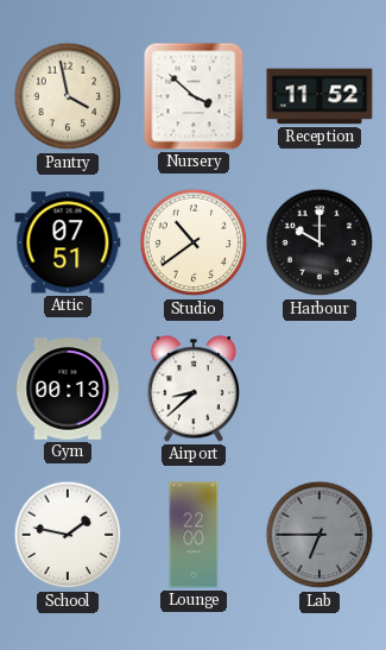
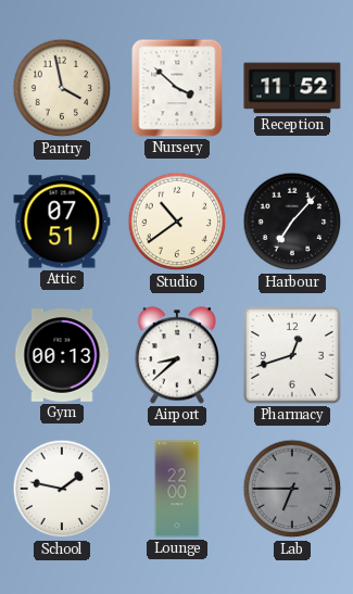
Harbour: 10:00 -> 7:07 (292, 222)
Pharmacy: none -> 12:42 (292, 355)
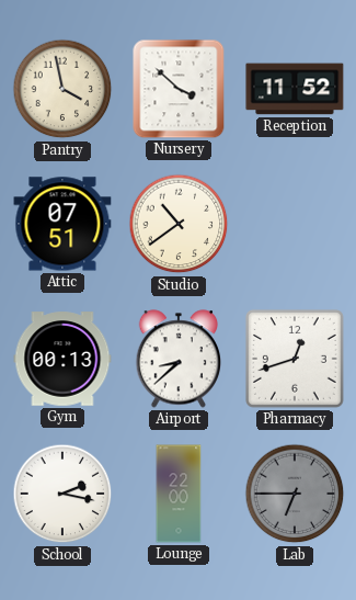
Harbour: 7:07 -> none (292, 222)
School: 1:47 -> 2:17 (62, 494)
